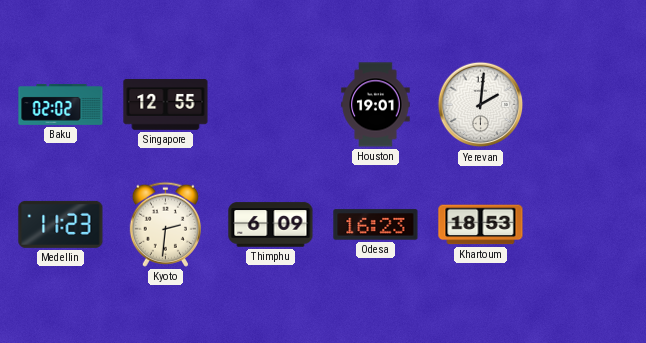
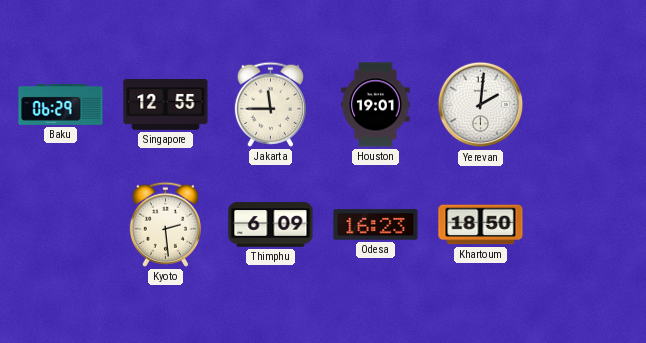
Baku: 02:02 -> 06:29 (61, 104)
Jakarta: none -> 11:45 (270, 104)
Medellin: 11:23 -> none (61, 224)
Kyoto: 2:31 -> 2:29 (165, 224)
Khartoum: 18:53 -> 18:50 (481, 225)
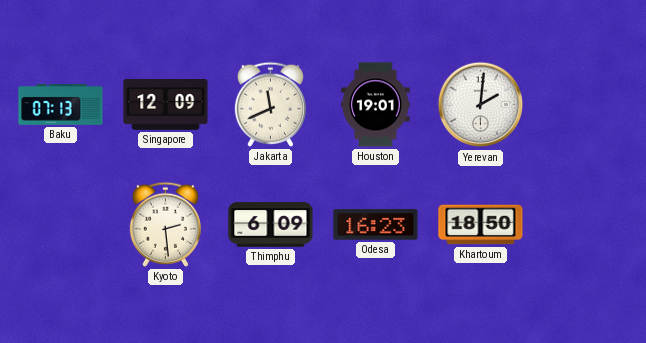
Baku: 06:29 -> 07:13 (61, 104)
Singapore: 12:55 -> 12:09 (166, 105)
Jakarta: 11:45 -> 11:41 (270, 104)
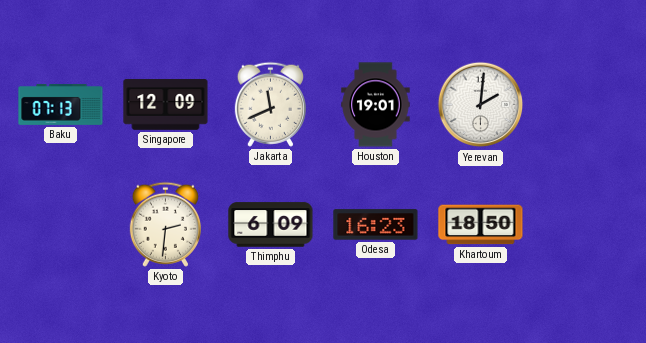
Kyoto: 2:29 -> 2:31 (165, 224)
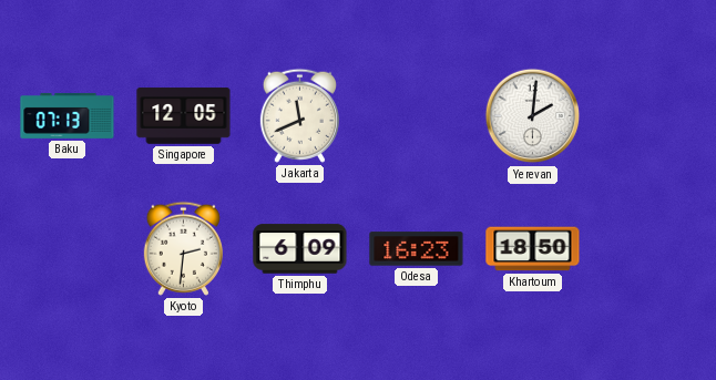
Singapore: 12:09 -> 12:05 (184, 116)
Houston: 19:01 -> none (376, 105)
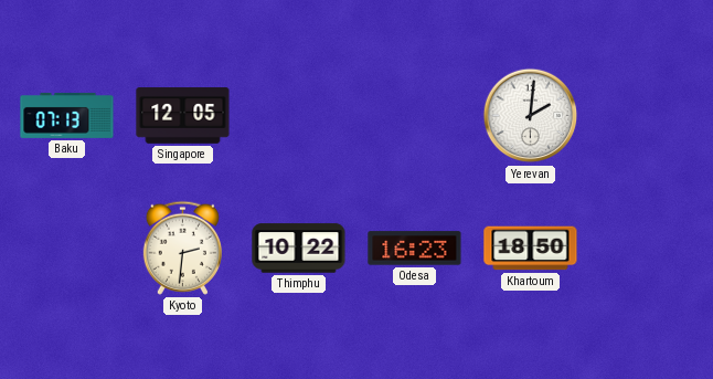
Jakarta: 11:41 -> none (299, 115)
Thimphu: 6:09 -> 10:22 (299, 249)
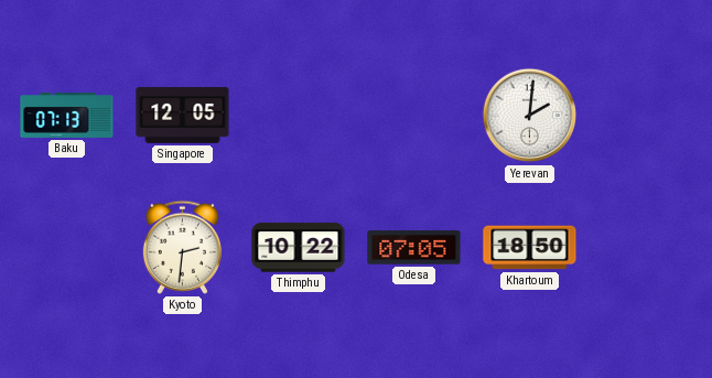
Odesa: 16:23 -> 07:05 (414, 248)
